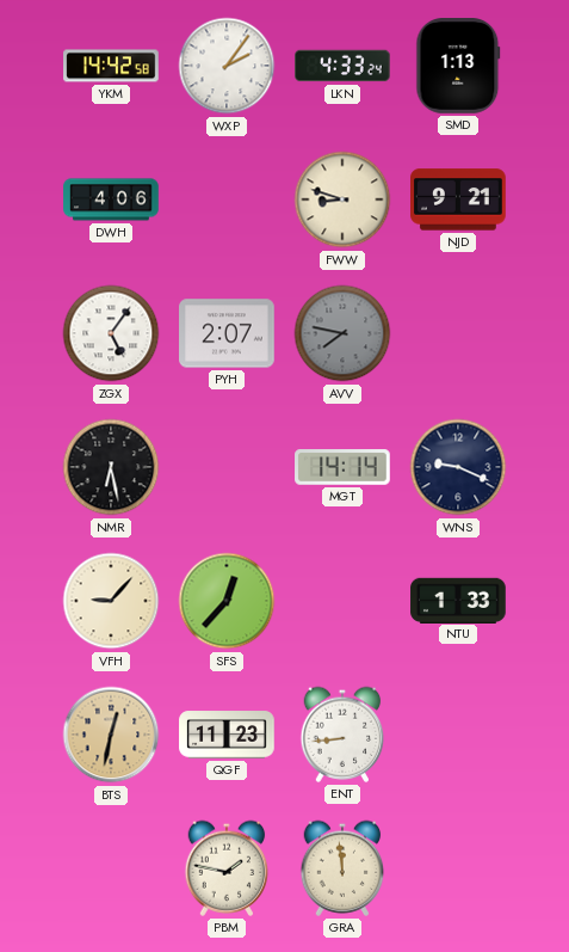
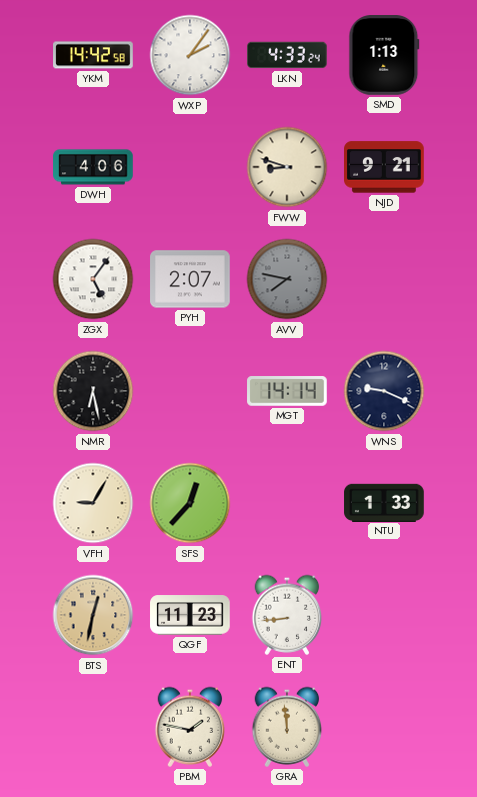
VFH: 9:07 -> 9:05 (93, 503)
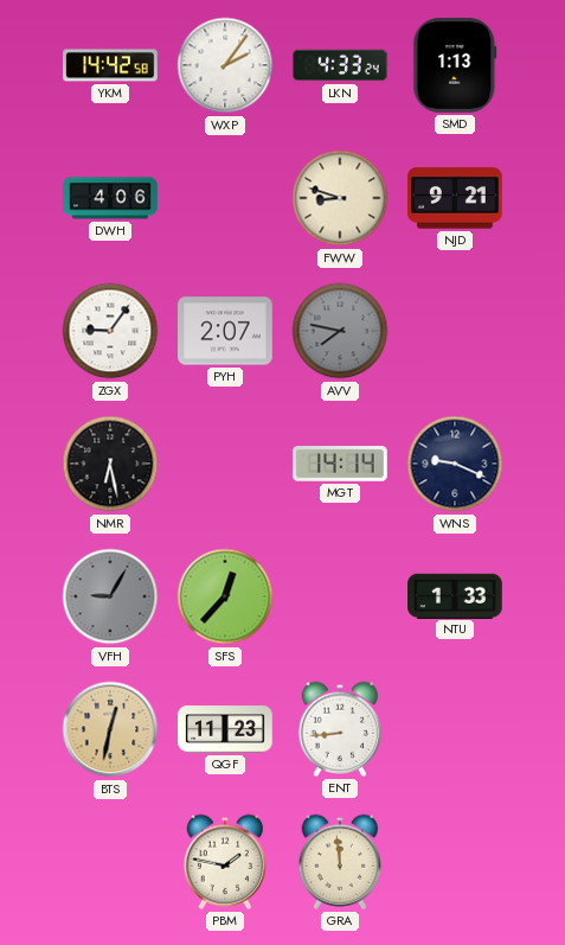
ZGX: 5:06 -> 9:06 (110, 331)
VFH dial: cream -> grey (110, 596)
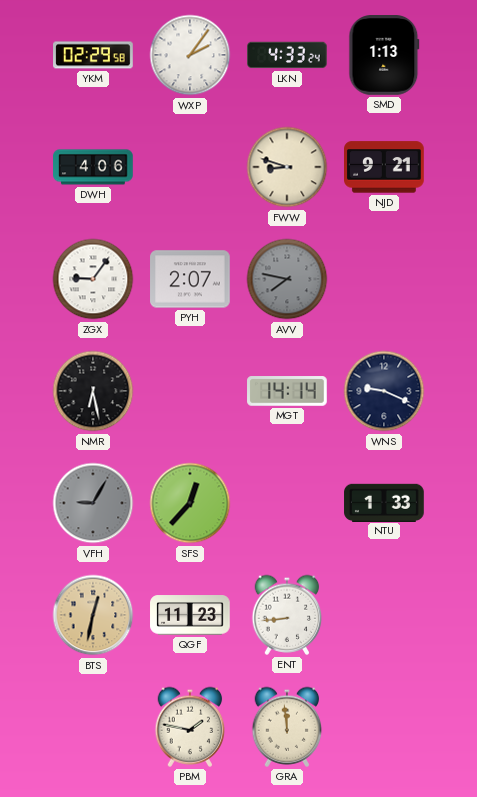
YKM: 14:42 -> 02:29 (93, 55)
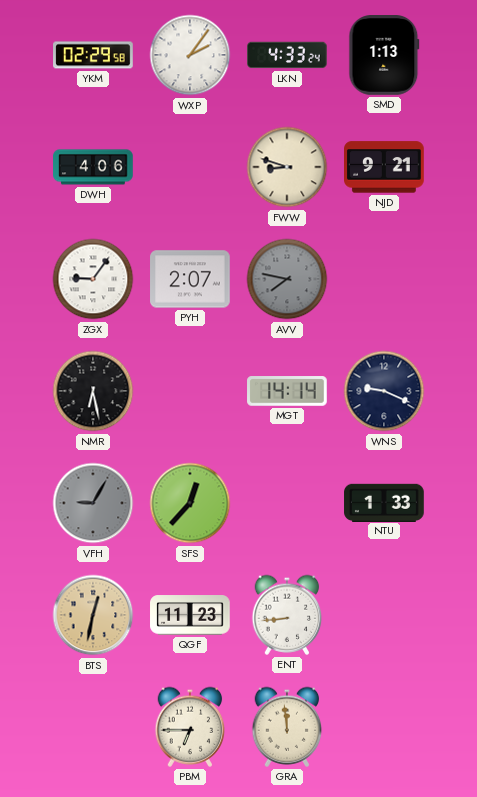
PBM: 1:47 -> 6:45 (190, 727)
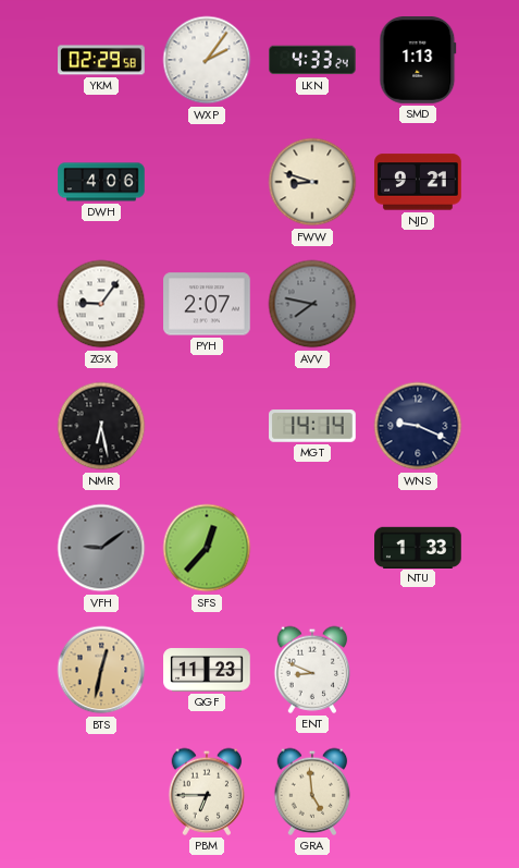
VFH: 9:05 -> 9:09 (101, 548)
ENT: 8:44 -> 8:49 (312, 670)
GRA: 11:59 -> 4:59 (312, 792)
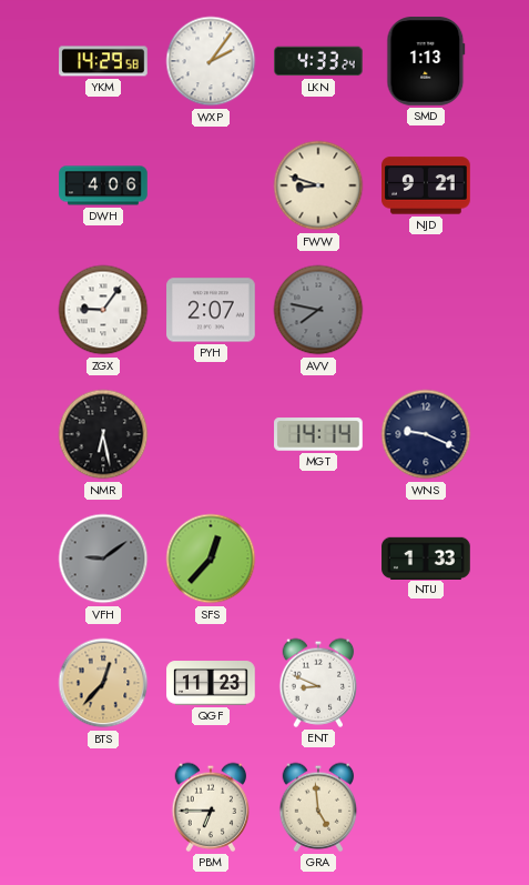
YKM: 02:29 -> 14:29 (103, 61)
BTS: 12:32 -> 12:37 (103, 683)
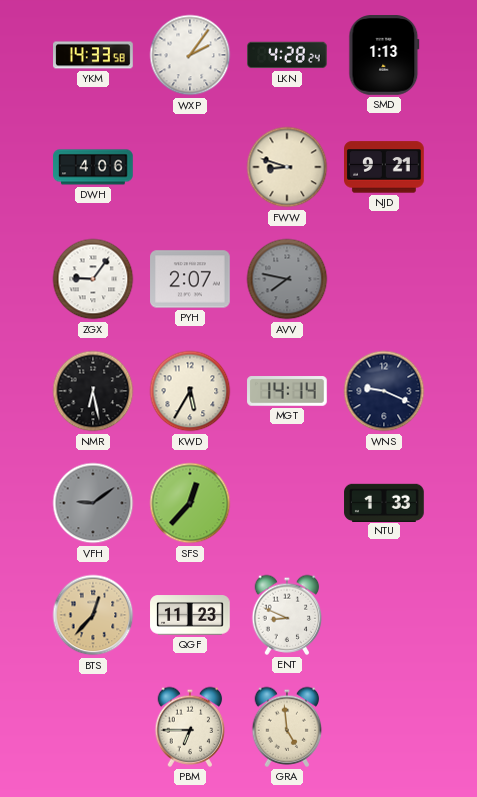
YKM: 14:29 -> 14:33 (93, 55)
LKN: 4:33 -> 4:28 (287, 55)
KWD: none -> 5:35 (190, 391)
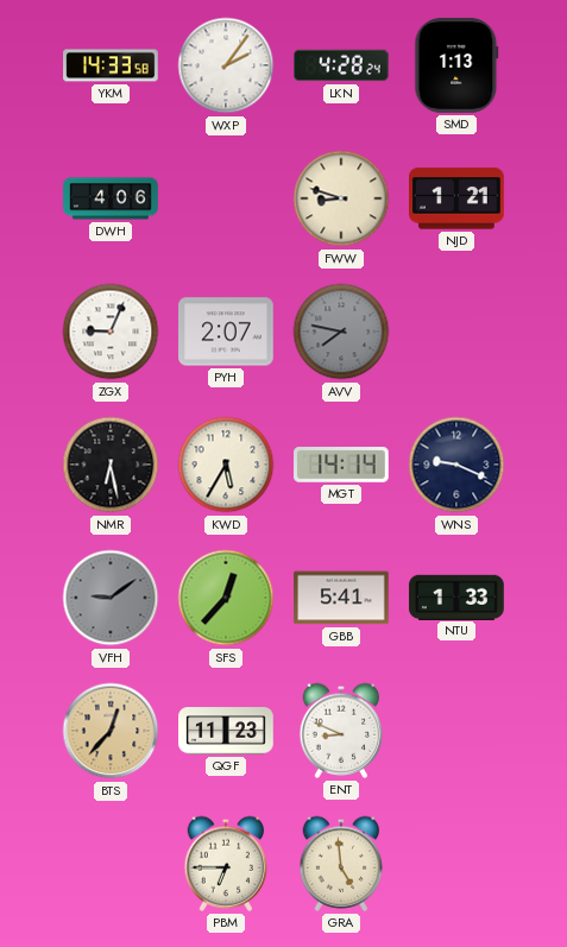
NJD: 9:21 -> 1:21 (458, 198)
ZGX: 9:06 -> 9:04 (111, 332)
GBB: none -> 5:41 (341, 598)
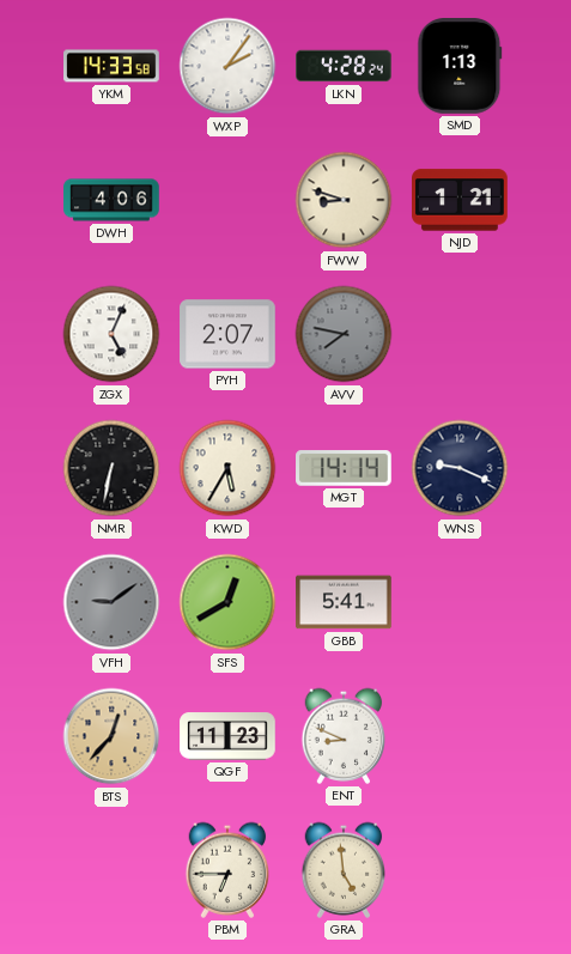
ZGX: 9:04 -> 5:04 (111, 334)
NMR: 6:28 -> 6:32 (111, 468)
SFS: 12:37 -> 12:40 (227, 602)
NTU: 1:33 -> none (456, 596)
